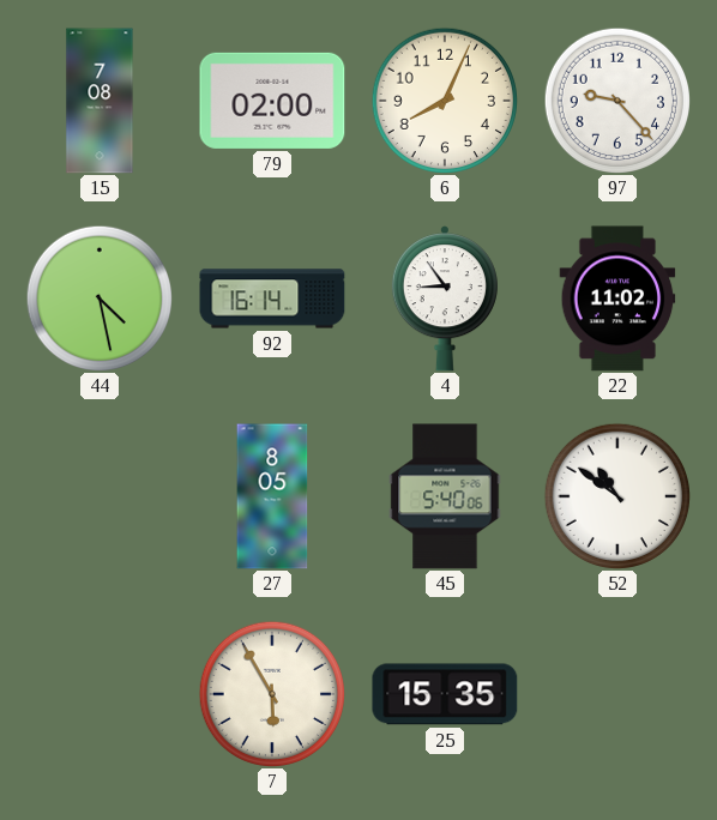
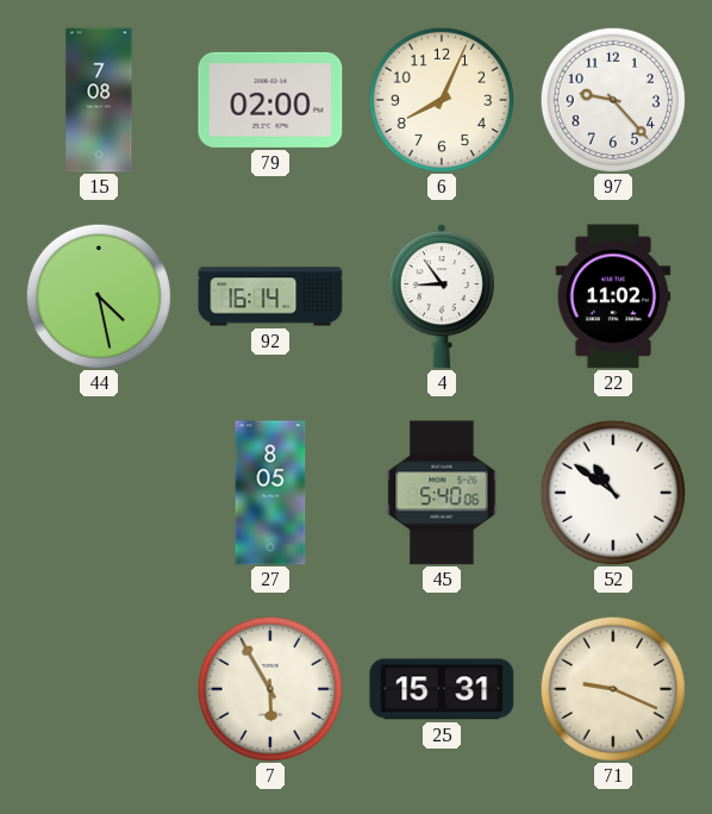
25: 15:35 -> 15:31 (442, 689)
71: none -> 9:19 (612, 688)
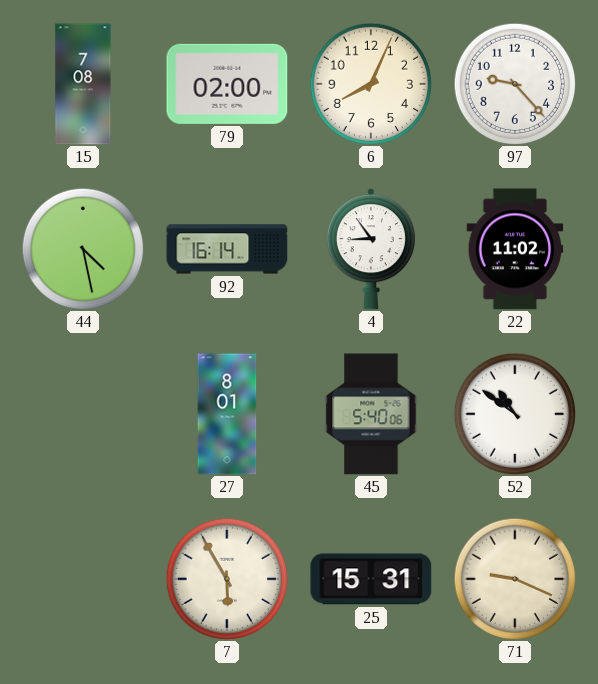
27: 8:05 -> 8:01 (227, 414)
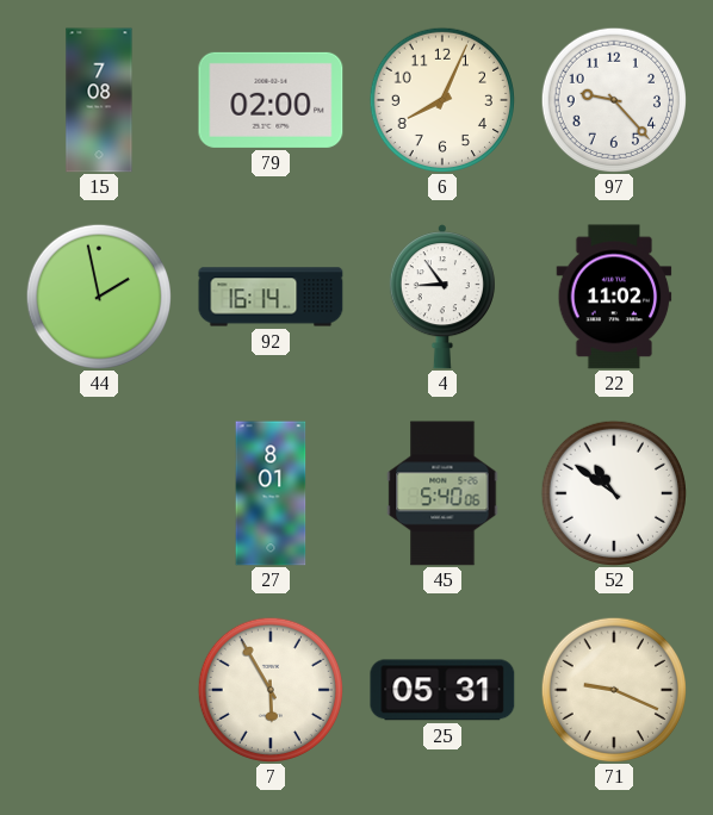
44: 4:28 -> 1:58 (98, 295)
25: 15:31 -> 05:31 (442, 690)
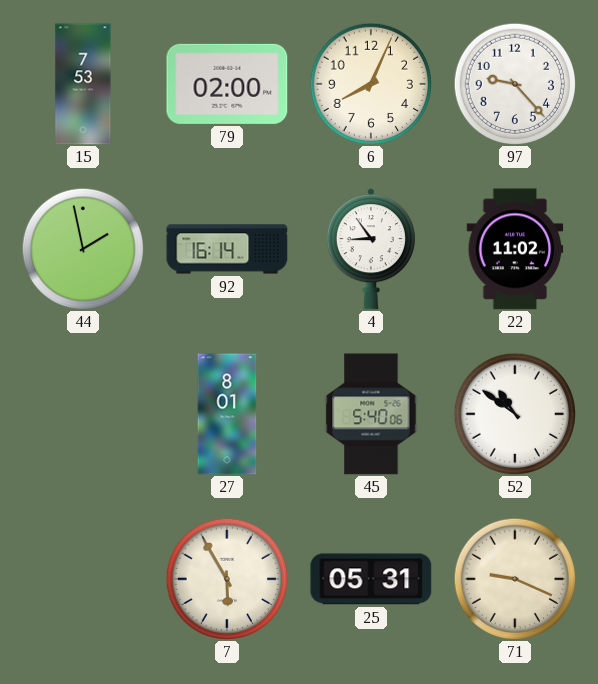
15: 7:08 -> 7:53 (83, 84)
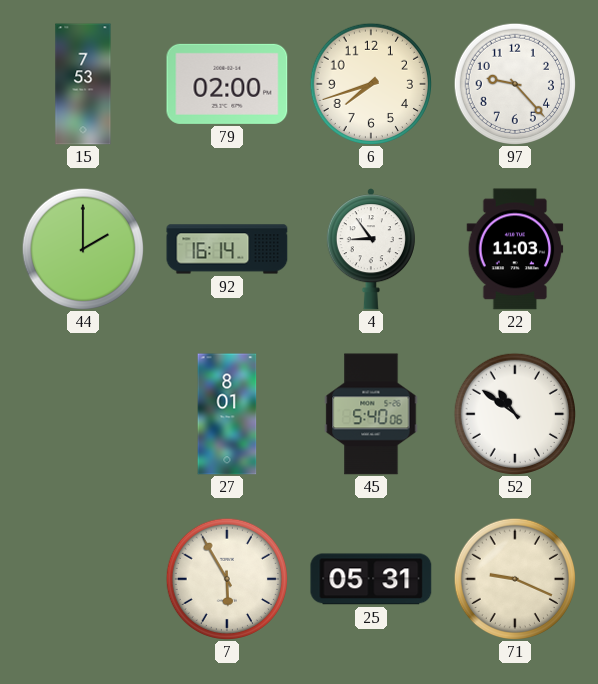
6: 8:04 -> 7:42 (370, 83)
44: 1:58 -> 2:00 (82, 248)
22: 11:02 -> 11:03 (515, 249)
